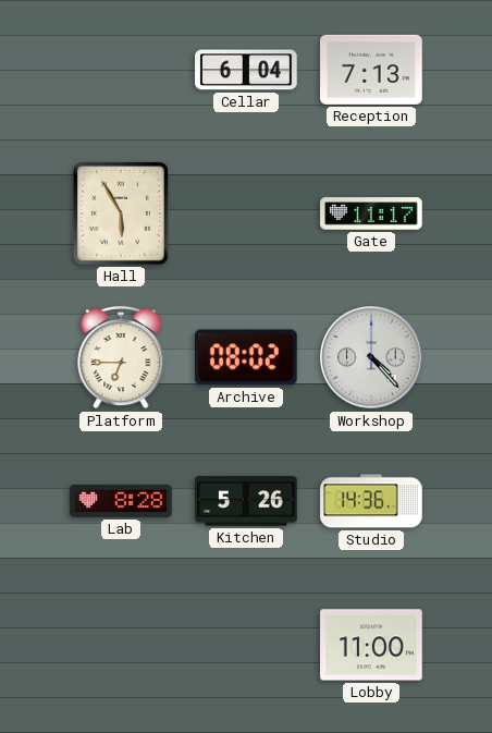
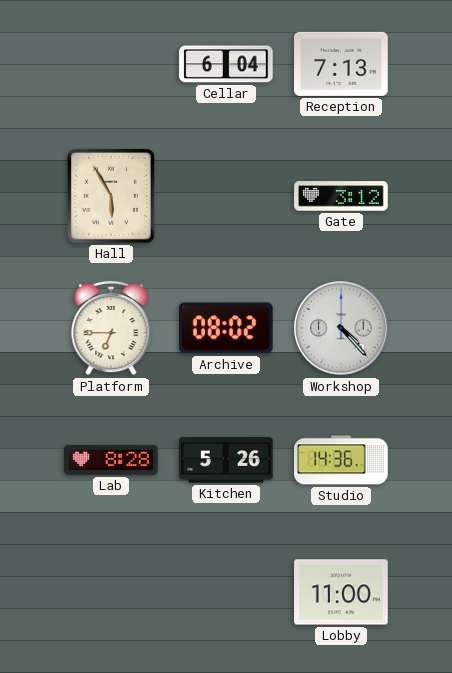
Gate: 11:17 -> 3:12 (341, 196)
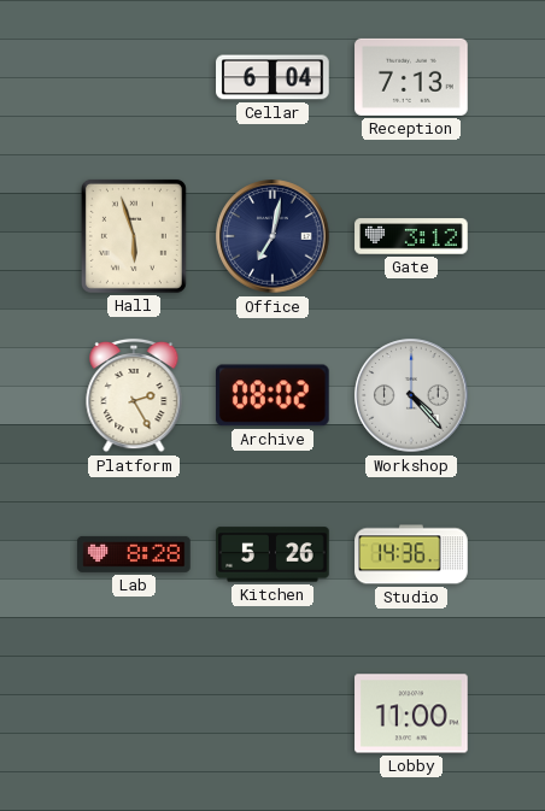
Hall: 5:55 -> 5:57 (134, 236)
Office: none -> 7:02 (272, 236)
Platform: 6:45 -> 2:25 (134, 395)
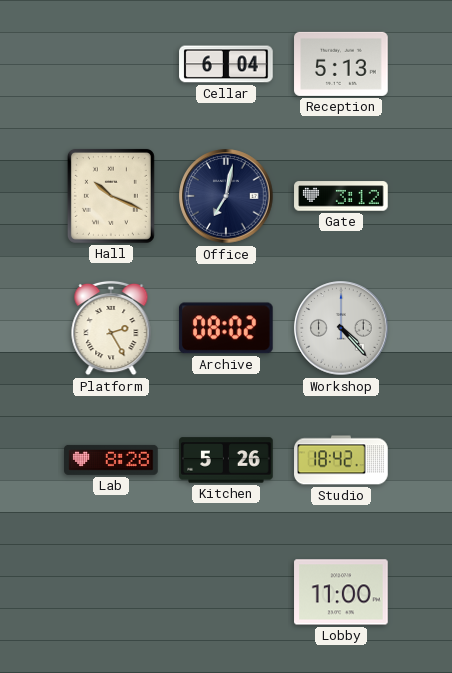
Reception: 7:13 -> 5:13 (341, 64)
Hall: 5:57 -> 10:19 (111, 196)
Studio: 14:36 -> 18:42 (341, 460)
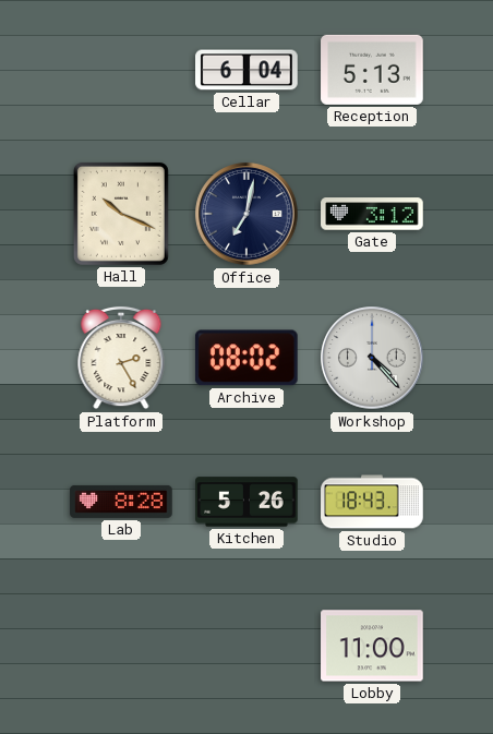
Studio: 18:42 -> 18:43 (372, 502)
